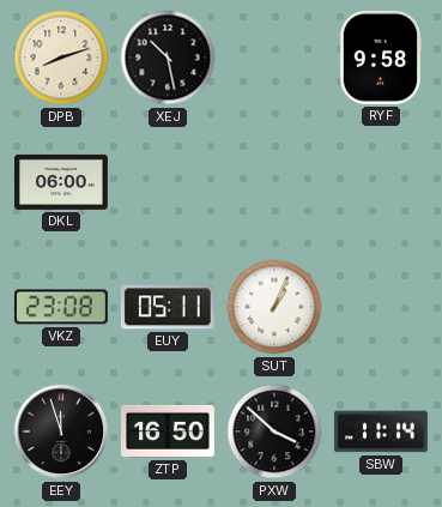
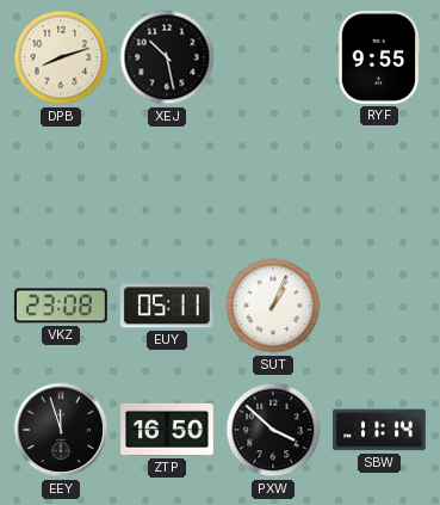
RYF: 9:58 -> 9:55 (379, 58)
DKL: 06:00 -> none (62, 182)
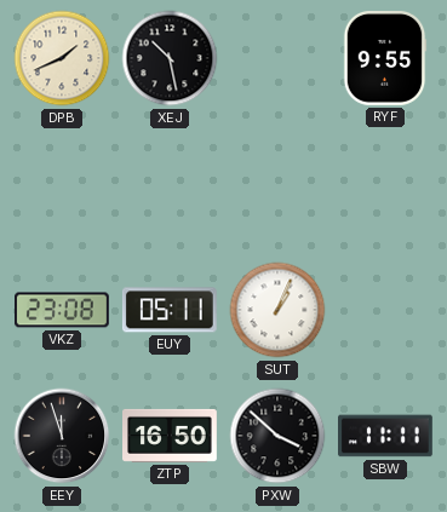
DPB: 8:12 -> 1:41 (62, 58)
SBW: 11:14 -> 11:11 (386, 436)
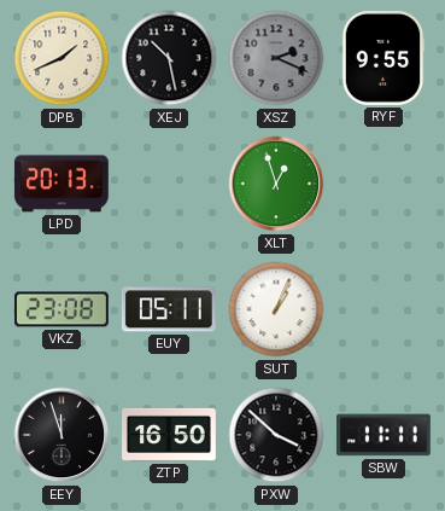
XSZ: none -> 2:19 (276, 58)
LPD: none -> 20:13 (62, 184)
XLT: none -> 12:57 (276, 184)
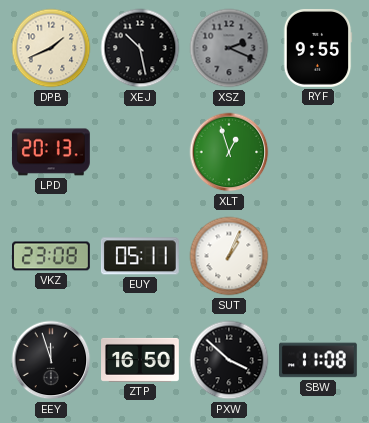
SBW: 11:11 -> 11:08 (319, 360)
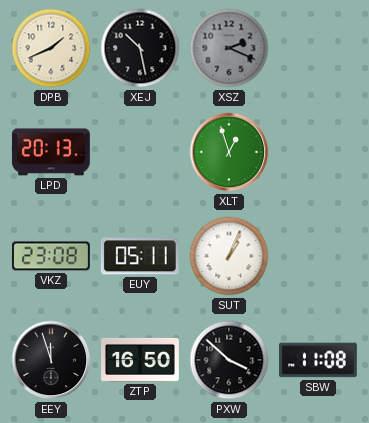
RYF: 9:55 -> none (318, 49)
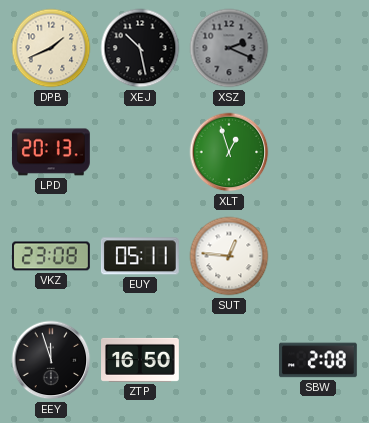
SUT: 1:04 -> 12:46 (229, 256)
PXW: 3:52 -> none (229, 360)
SBW: 11:08 -> 2:08 (319, 360)
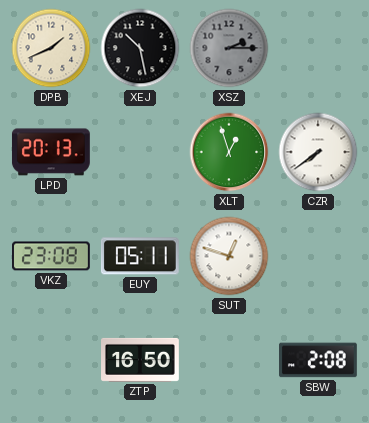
XSZ: 2:19 -> 2:15 (229, 48)
CZR: none -> 7:39 (318, 152)
SUT: 12:46 -> 12:48 (229, 256)
EEY: 11:57 -> none (51, 360)
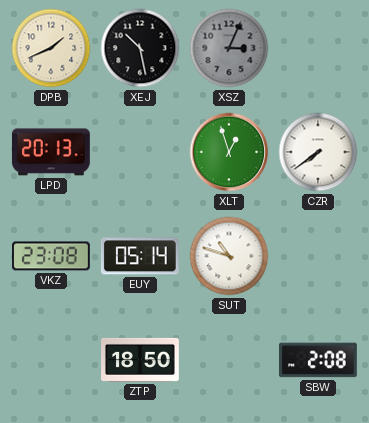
XSZ: 2:15 -> 3:04 (229, 48)
EUY: 05:11 -> 05:14 (140, 256)
SUT: 12:48 -> 10:48 (229, 256)
ZTP: 16:50 -> 18:50 (141, 360)
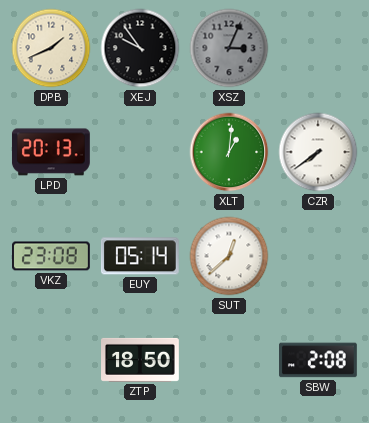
XEJ: 10:28 -> 9:54 (140, 48)
XLT: 12:57 -> 1:01 (229, 152)
SUT: 10:48 -> 12:38 (229, 256)
